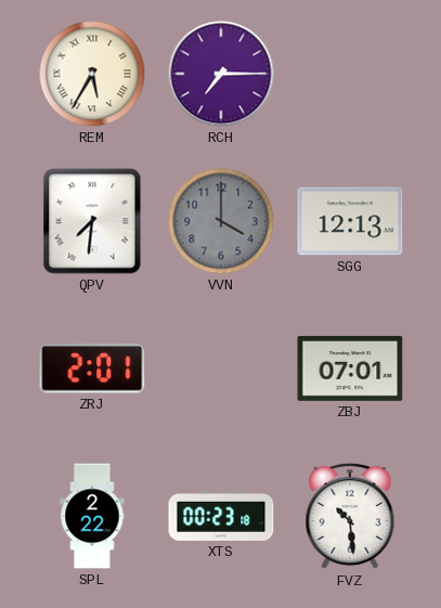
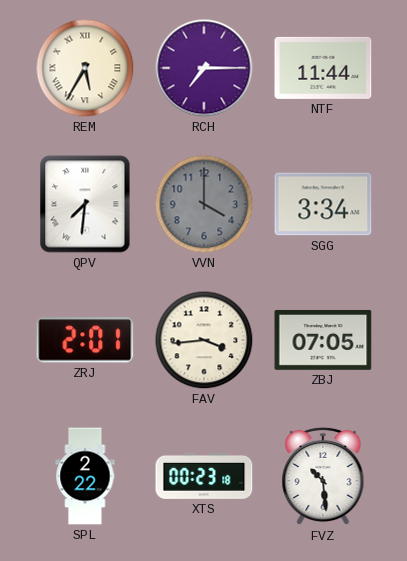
NTF: none -> 11:44 (323, 68)
SGG: 12:13 -> 3:34 (323, 204)
FAV: none -> 3:44 (204, 340)
ZBJ: 07:01 -> 07:05 (323, 340)
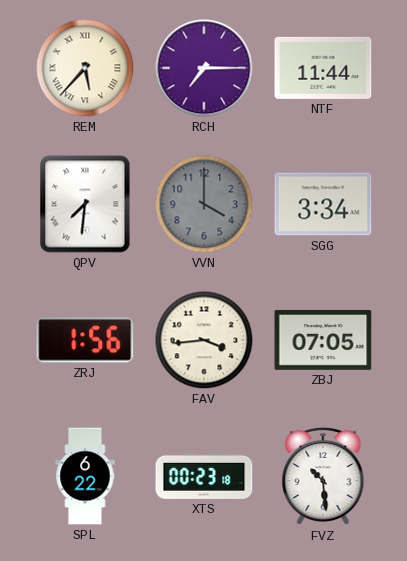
REM: 5:35 -> 5:37 (85, 68)
ZRJ: 2:01 -> 1:56 (85, 340)
SPL: 2:22 -> 6:22 (85, 476)
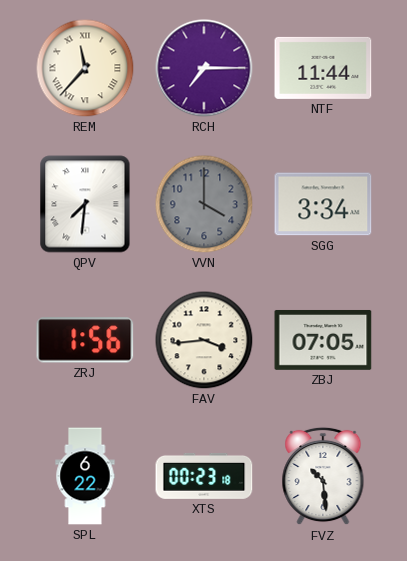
REM: 5:37 -> 11:37 (85, 68)
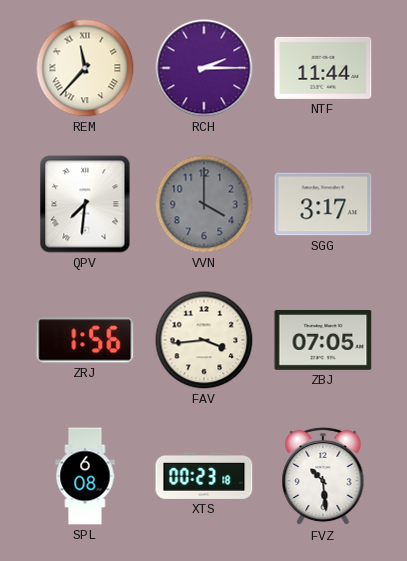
RCH: 7:15 -> 2:15 (204, 68)
SGG: 3:34 -> 3:17 (323, 204)
SPL: 6:22 -> 6:08 (85, 476)
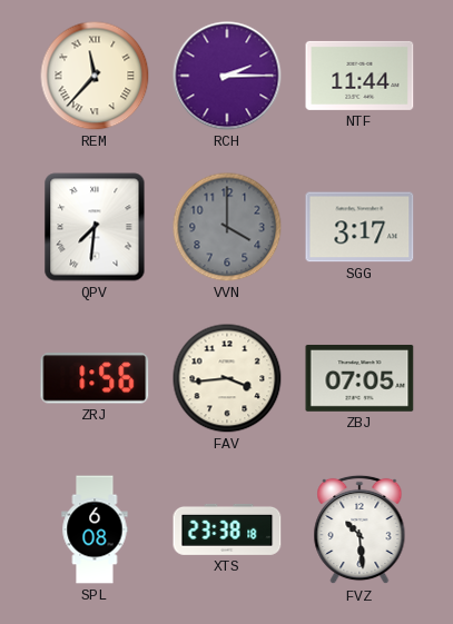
XTS: 00:23 -> 23:38 (227, 529)
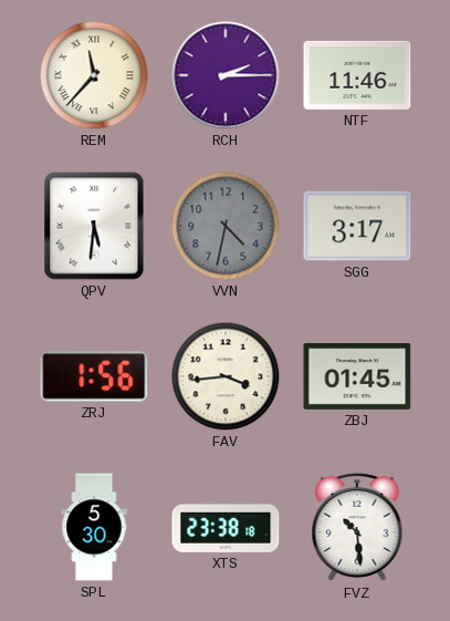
NTF: 11:44 -> 11:46 (357, 75)
QPV: 7:31 -> 5:31 (94, 226)
VVN: 4:00 -> 4:32 (226, 226)
ZBJ: 07:05 -> 01:45 (357, 376)
SPL: 6:08 -> 5:30 (94, 527)
